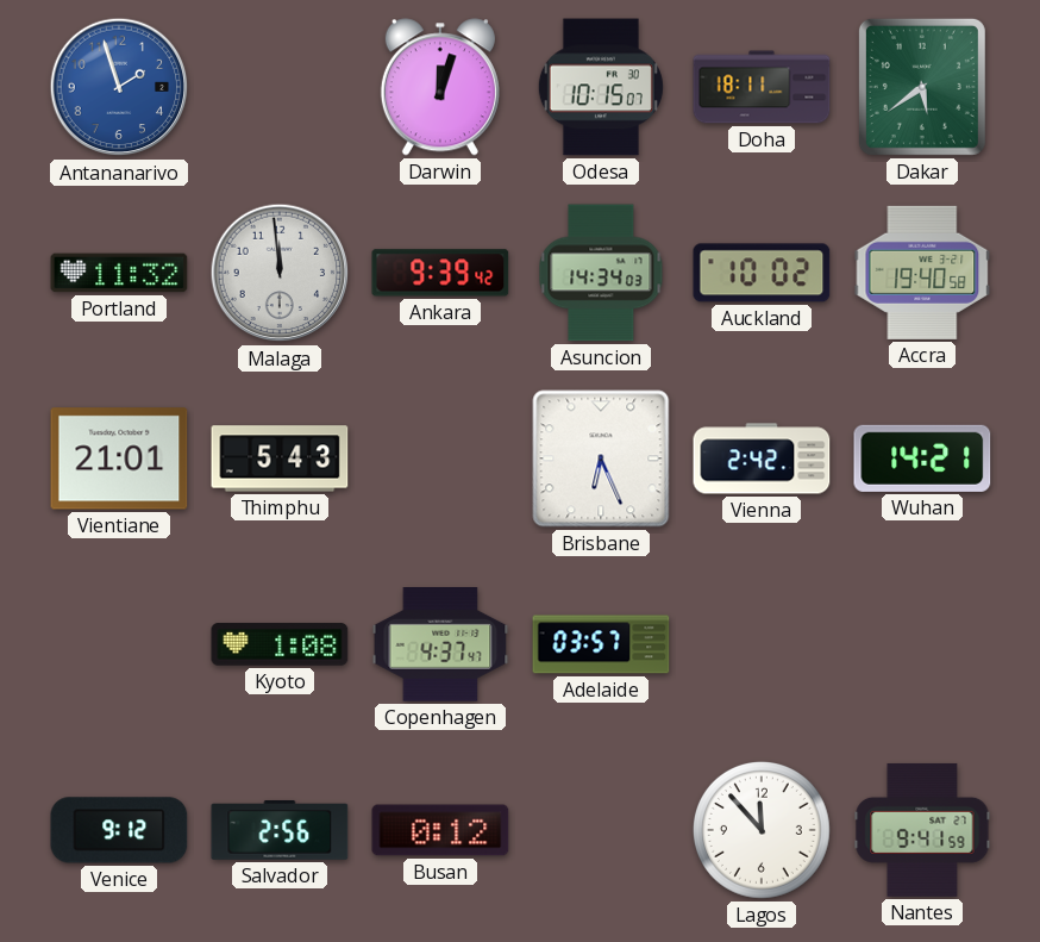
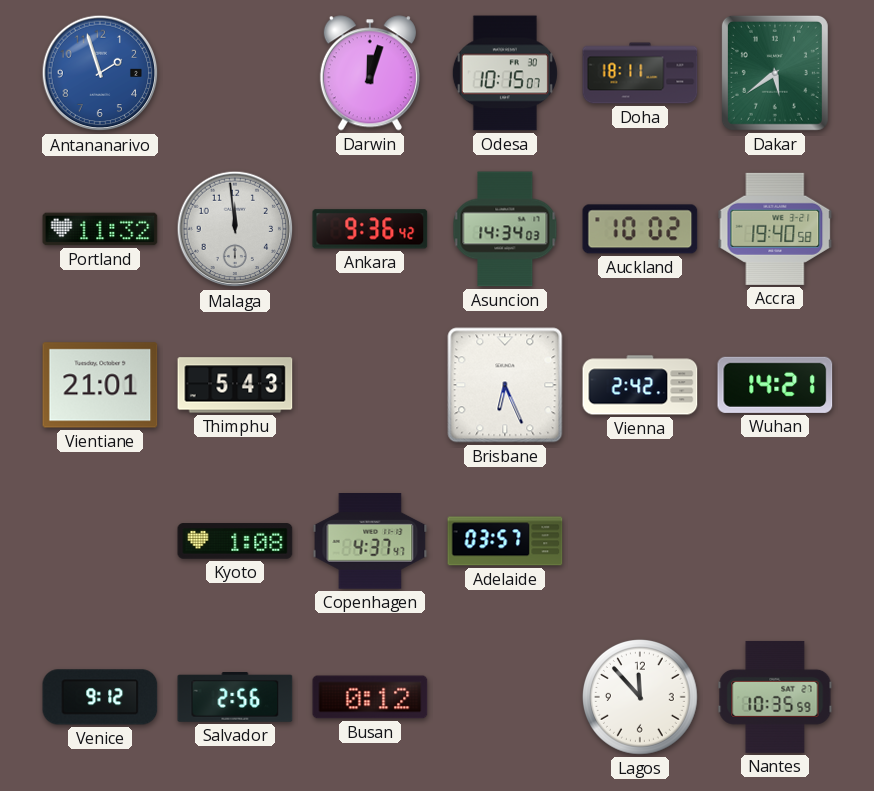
Ankara: 9:39 -> 9:36 (370, 229)
Nantes: 9:41 -> 10:35 (775, 697)
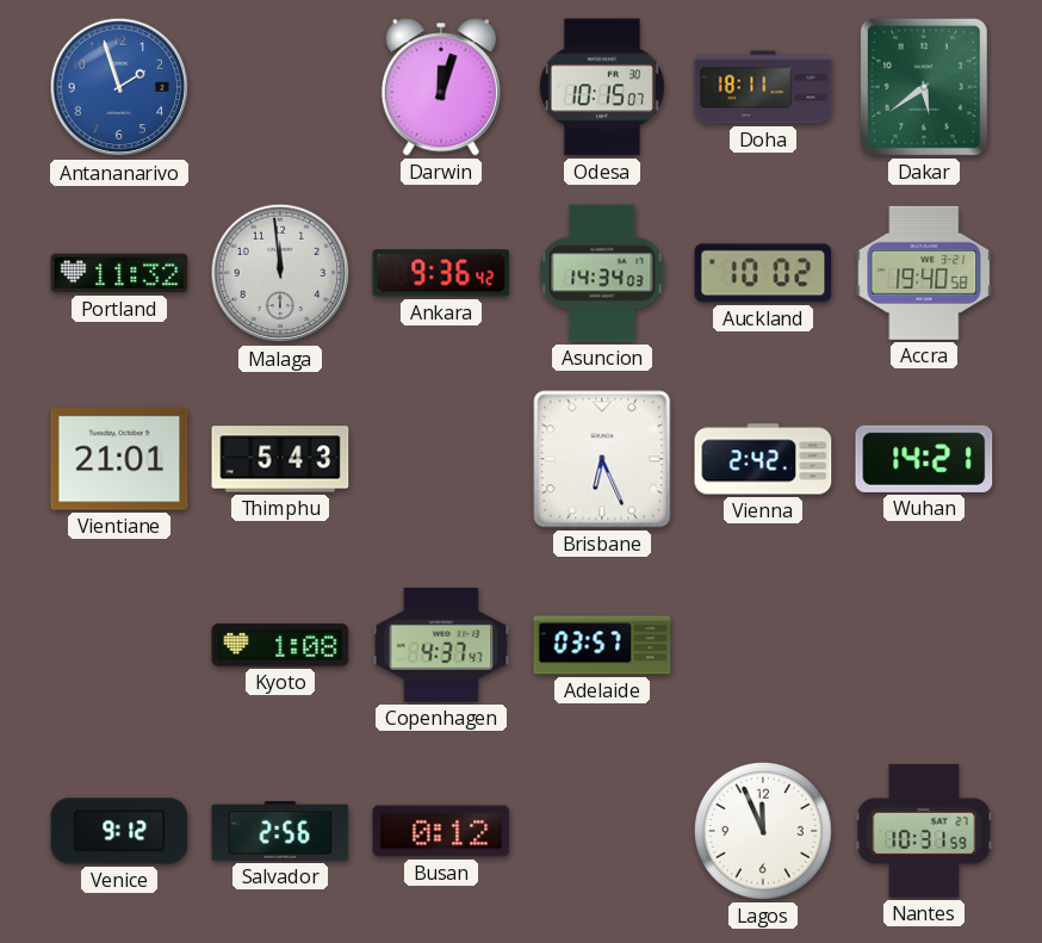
Lagos: 11:53 -> 11:56 (763, 831)
Nantes: 10:35 -> 10:31 (924, 831)
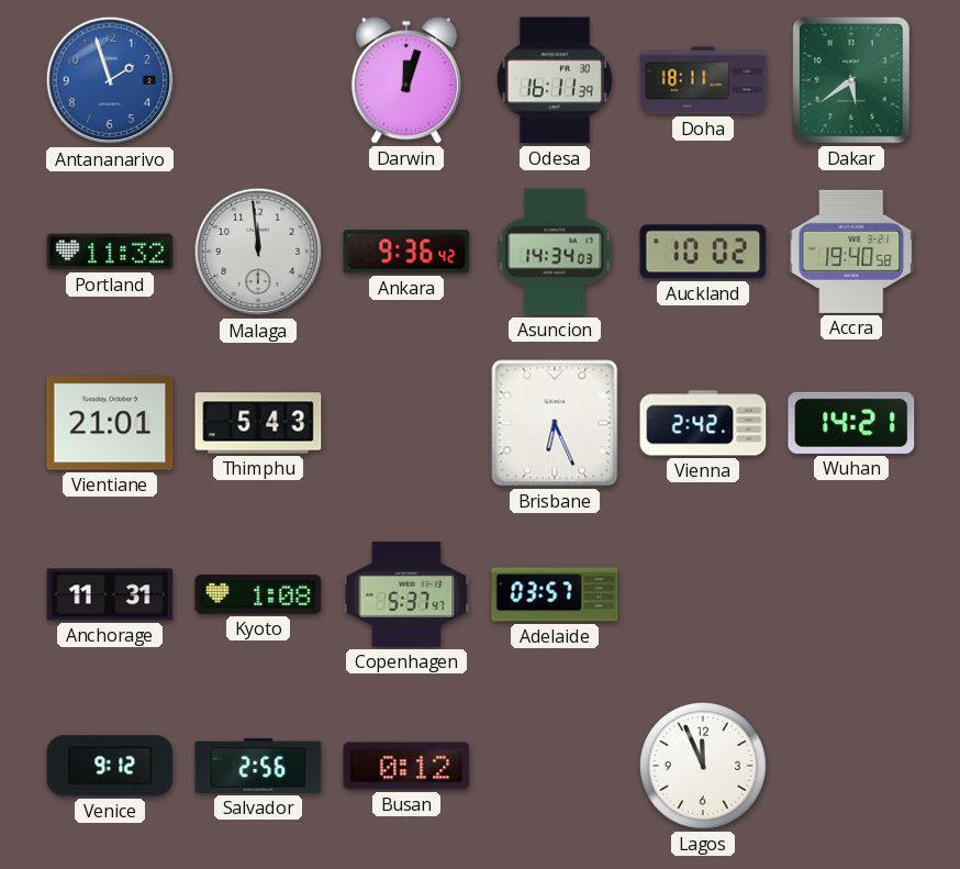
Odesa: 10:15 -> 16:11 (555, 80)
Anchorage: none -> 11:31 (110, 594)
Copenhagen: 4:37 -> 5:37 (406, 595)
Nantes: 10:31 -> none (924, 831)
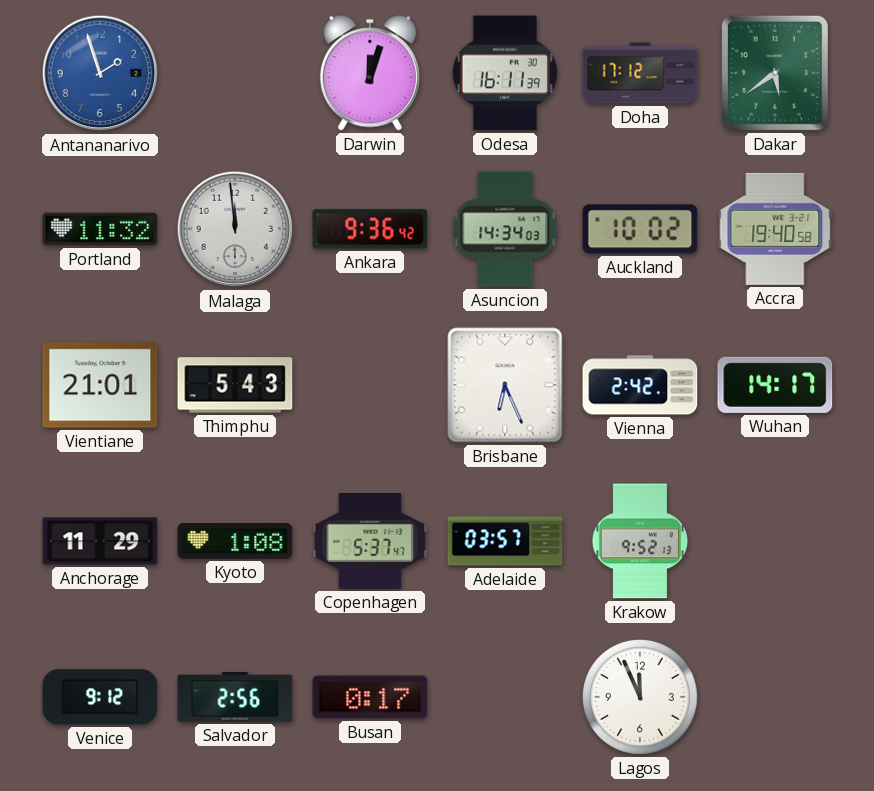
Doha: 18:11 -> 17:12 (640, 73)
Wuhan: 14:21 -> 14:17 (775, 385)
Anchorage: 11:31 -> 11:29 (100, 541)
Krakow: none -> 9:52 (639, 541)
Busan: 0:12 -> 0:17 (370, 697)
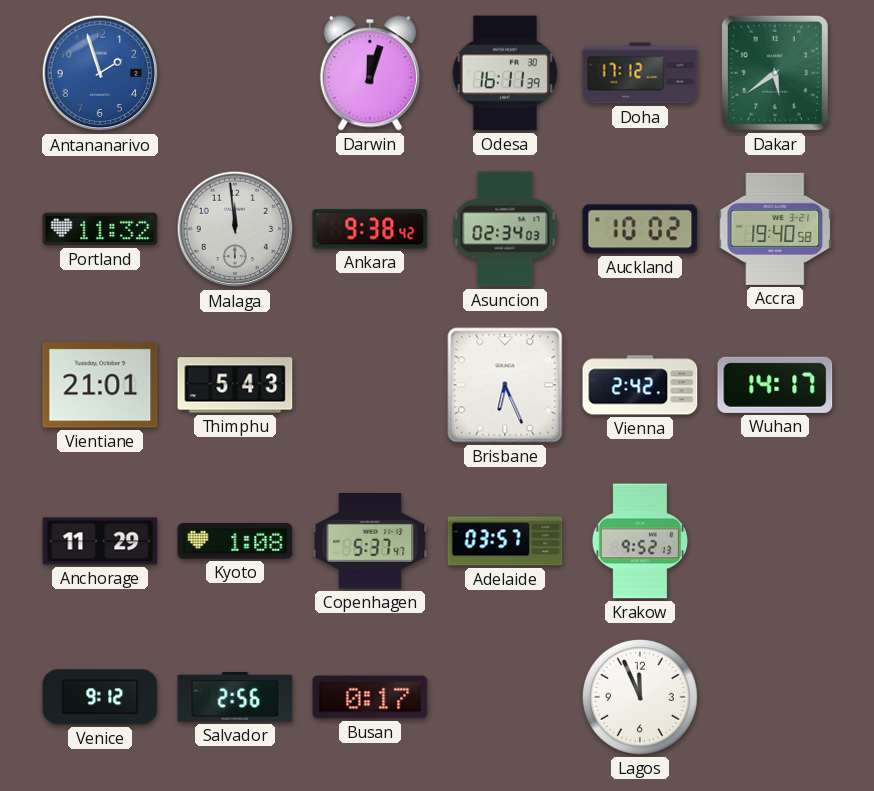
Ankara: 9:36 -> 9:38 (370, 229)
Asuncion: 14:34 -> 02:34 (505, 229)
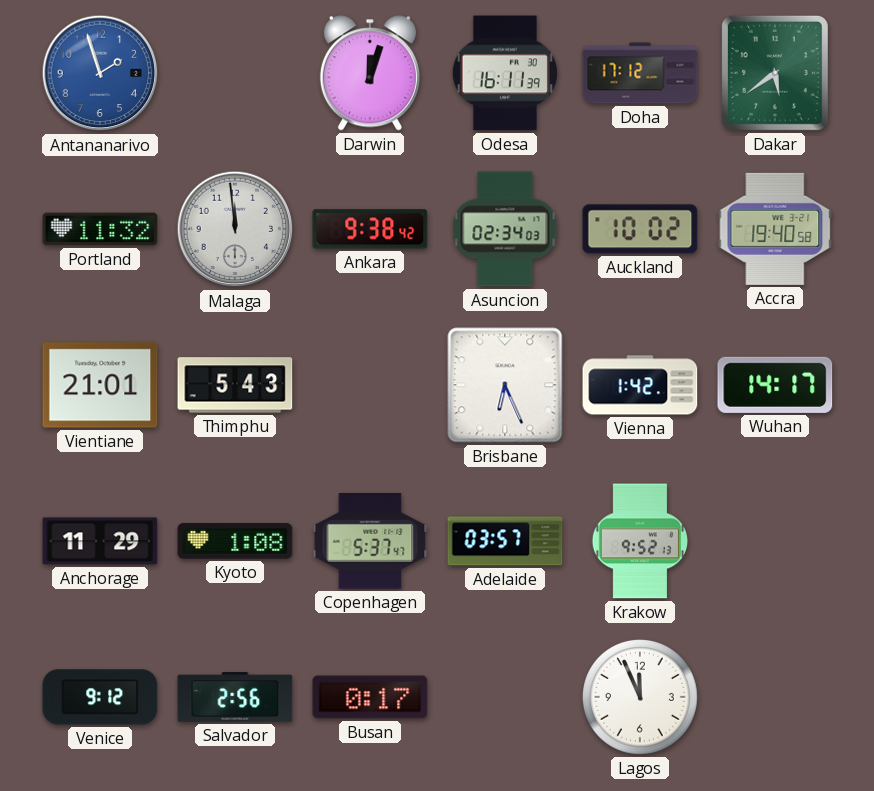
Vienna: 2:42 -> 1:42 (640, 385)
